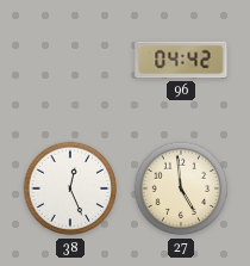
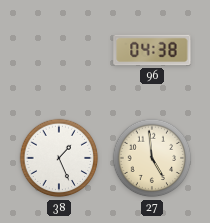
96: 04:42 -> 04:38 (152, 50)
38: 12:26 -> 1:26 (59, 158)
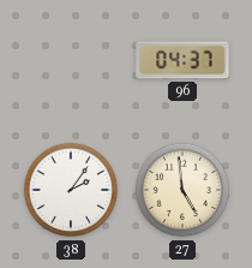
96: 04:38 -> 04:37 (182, 60)
38: 1:26 -> 2:06 (71, 190)
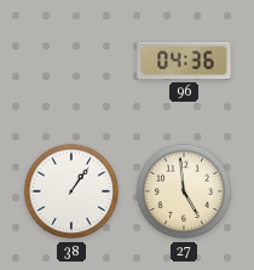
96: 04:37 -> 04:36 (184, 61)
38: 2:06 -> 1:06 (71, 191)
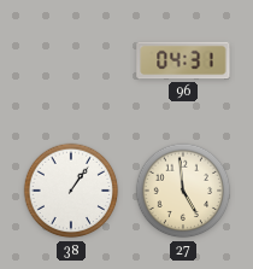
96: 04:36 -> 04:31 (183, 60)
